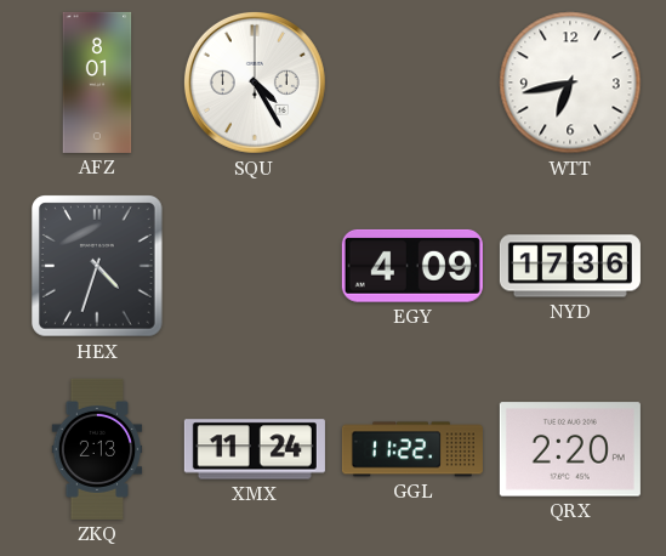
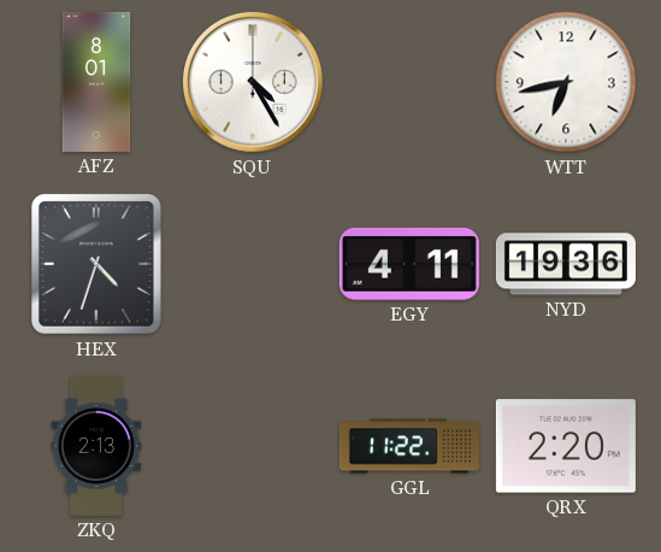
EGY: 4:09 -> 4:11 (409, 264)
NYD: 17:36 -> 19:36 (566, 264)
XMX: 11:24 -> none (255, 449)
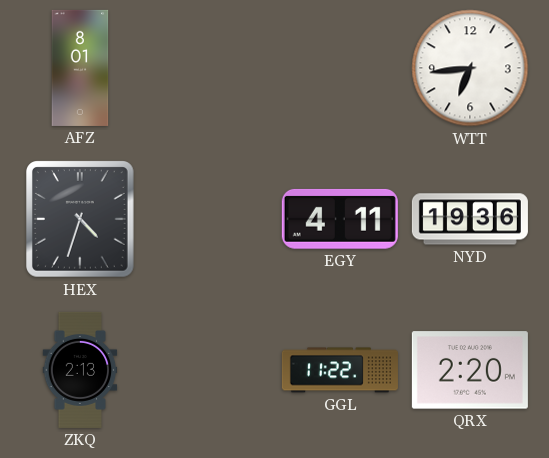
SQU: 4:25 -> none (253, 82)
WTT: 6:43 -> 6:44 (470, 68)
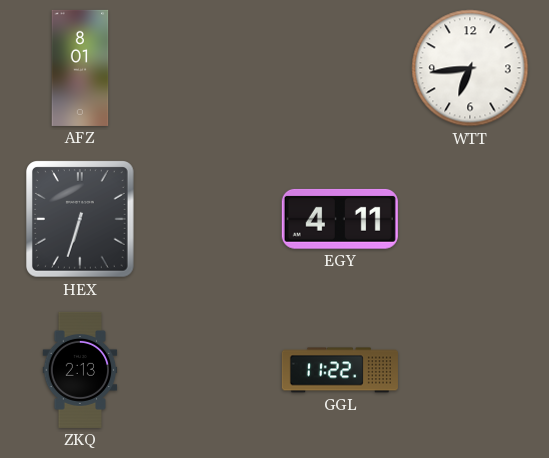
HEX: 4:33 -> 6:33 (81, 220)
NYD: 19:36 -> none (470, 219)
QRX: 2:20 -> none (470, 370)
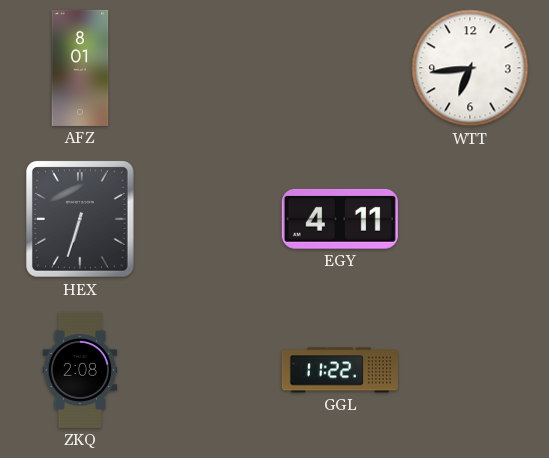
ZKQ: 2:13 -> 2:08 (80, 370)
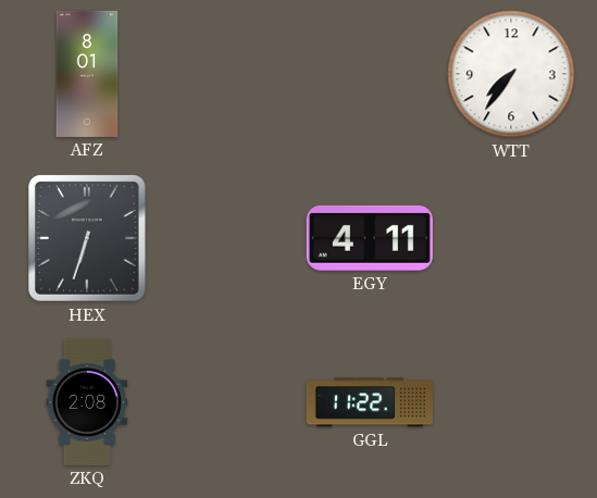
WTT: 6:44 -> 7:36 (511, 74)
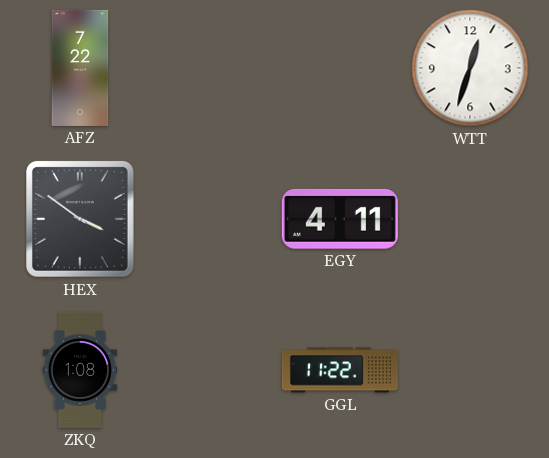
AFZ: 8:01 -> 7:22 (80, 68)
WTT: 7:36 -> 12:33 (470, 68)
HEX: 6:33 -> 3:51 (81, 220)
ZKQ: 2:08 -> 1:08 (80, 370)
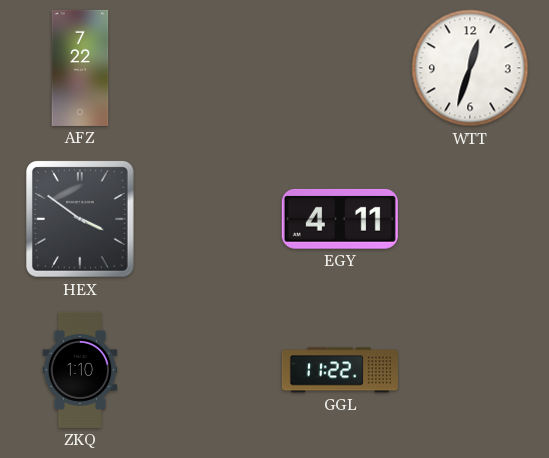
ZKQ: 1:08 -> 1:10 (80, 370)
